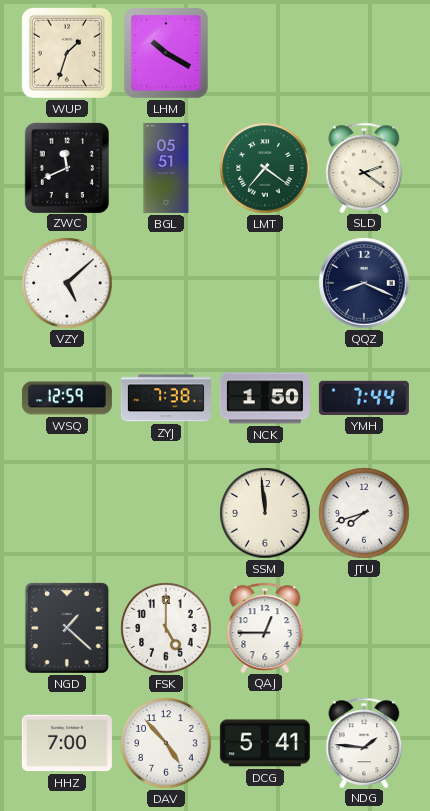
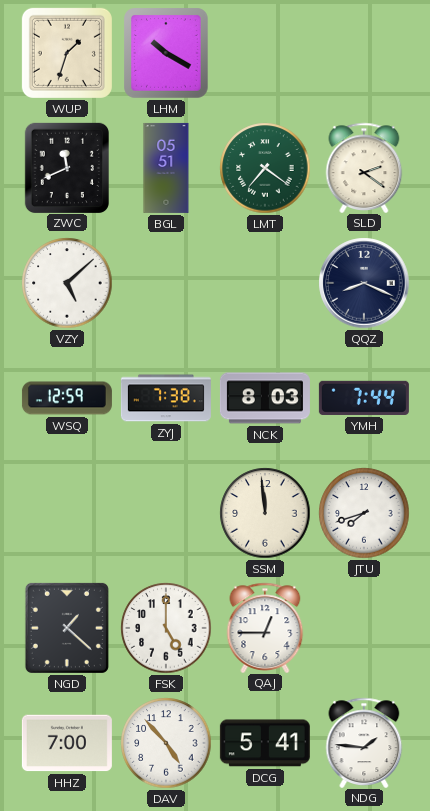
NCK: 1:50 -> 8:03 (265, 398)
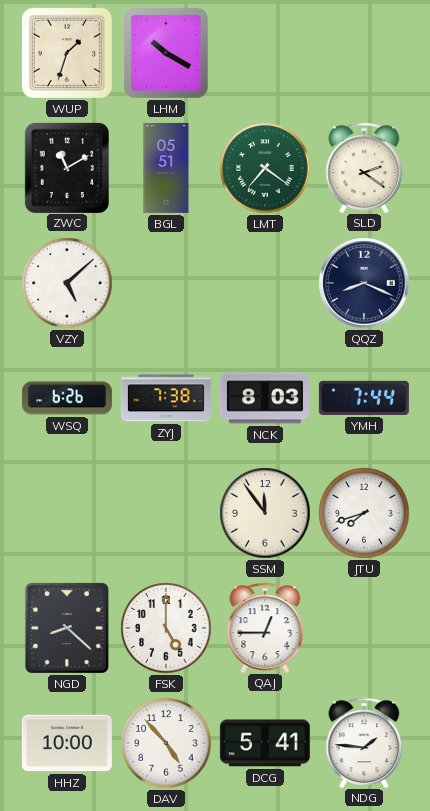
ZWC: 11:41 -> 11:10 (67, 167)
WSQ: 12:59 -> 6:26 (67, 398)
SSM: 11:59 -> 11:54 (265, 513)
NGD: 1:22 -> 8:22 (67, 628)
HHZ: 7:00 -> 10:00 (67, 743)
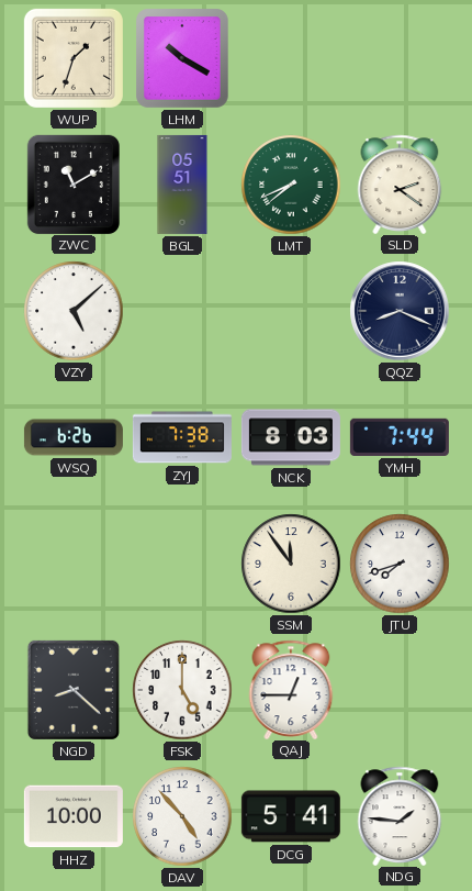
LMT: 7:21 -> 7:41 (291, 185)
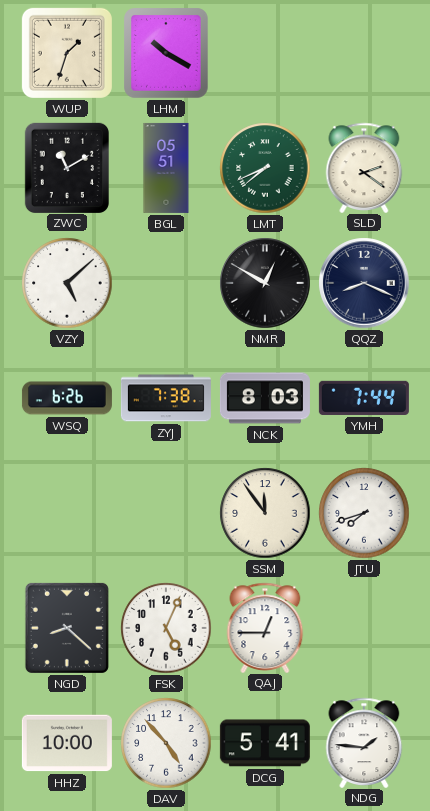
NMR: none -> 12:50 (265, 283)
FSK: 5:00 -> 5:04 (166, 628)
